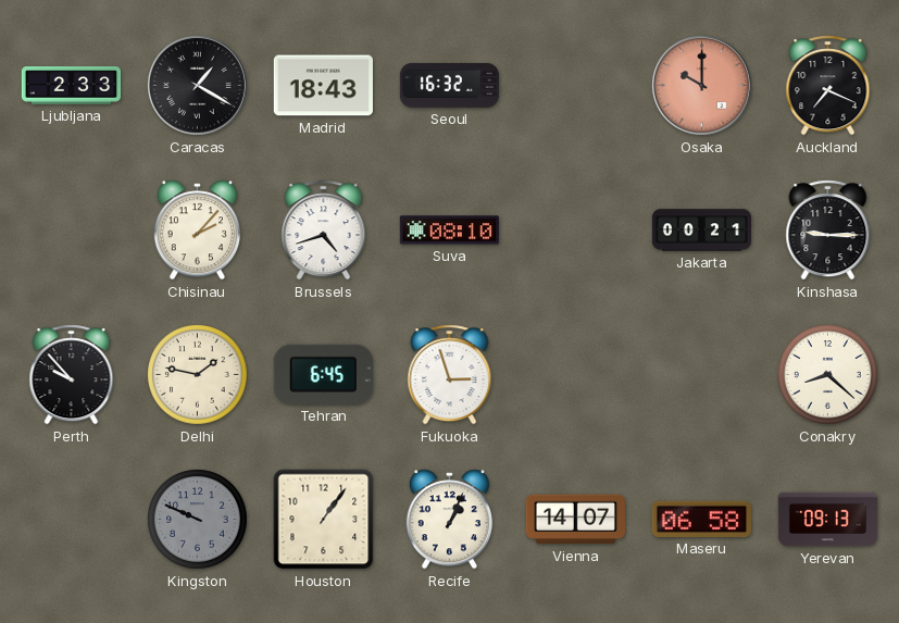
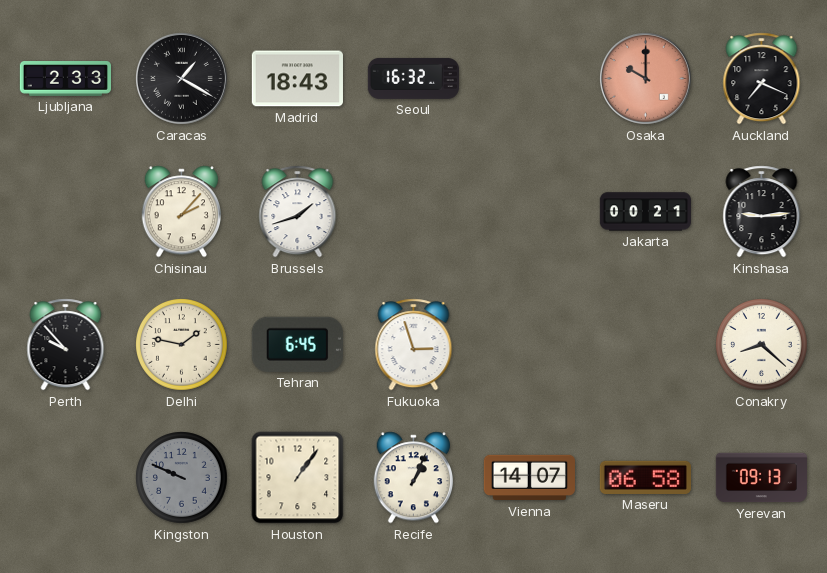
Brussels: 4:42 -> 1:42 (298, 212)
Suva: 08:10 -> none (449, 230)
Kinshasa: 9:15 -> 9:14 (762, 212)
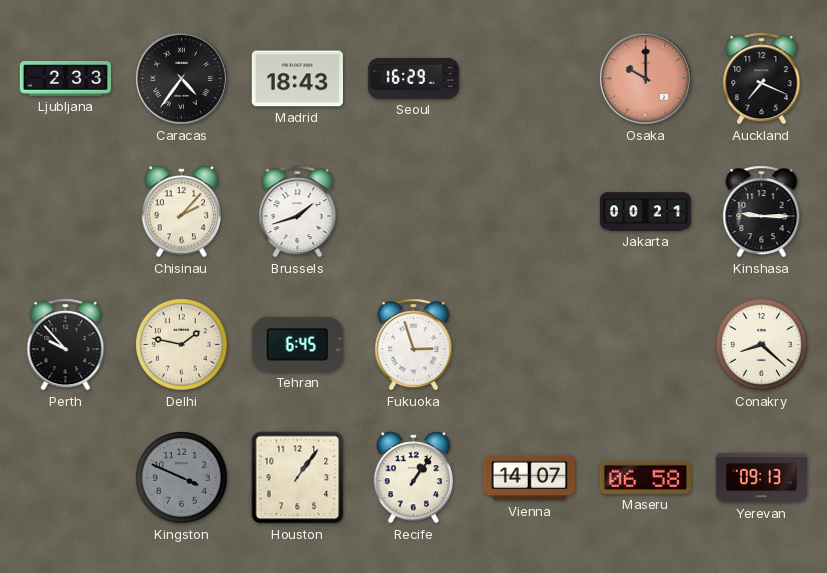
Caracas: 1:20 -> 4:36 (181, 78)
Seoul: 16:32 -> 16:29 (413, 78)
Kinshasa: 9:14 -> 9:15 (762, 212)
Kingston: 9:49 -> 3:49 (182, 478)
Recife: 1:04 -> 1:06 (413, 478)
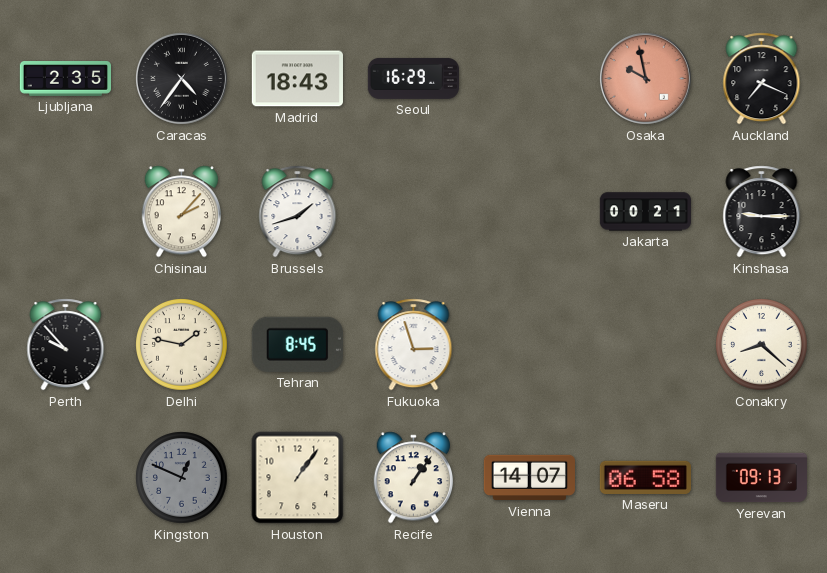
Ljubljana: 2:33 -> 2:35 (65, 79)
Osaka: 10:00 -> 9:58 (645, 78)
Tehran: 6:45 -> 8:45 (297, 344)
Kingston: 3:49 -> 12:49 (182, 478)
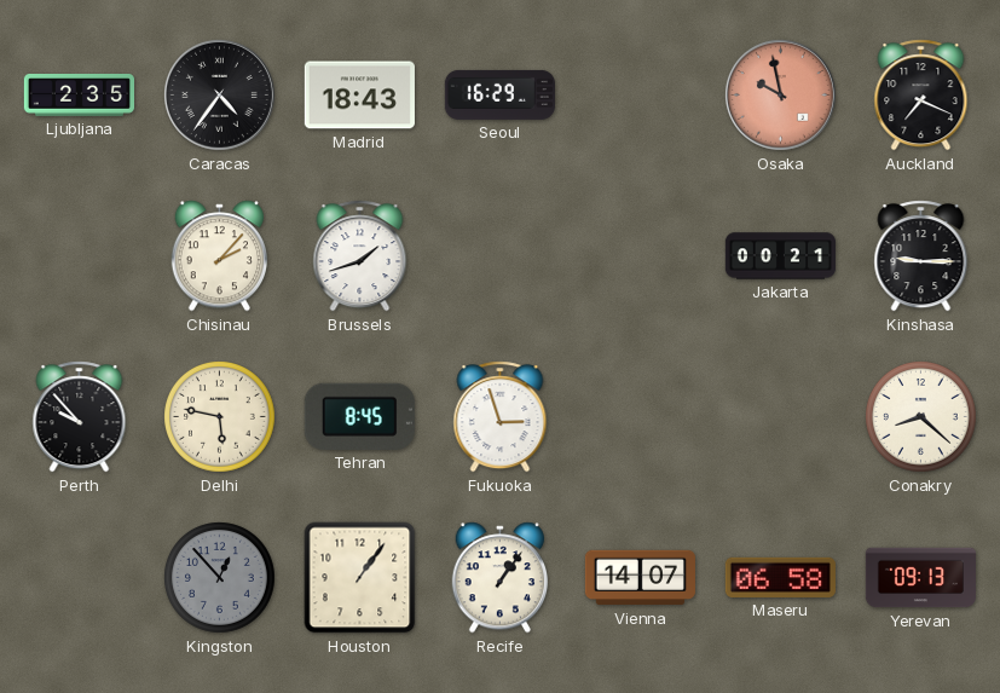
Delhi: 1:47 -> 5:47 (220, 417)
Kingston: 12:49 -> 12:53 (220, 578)
